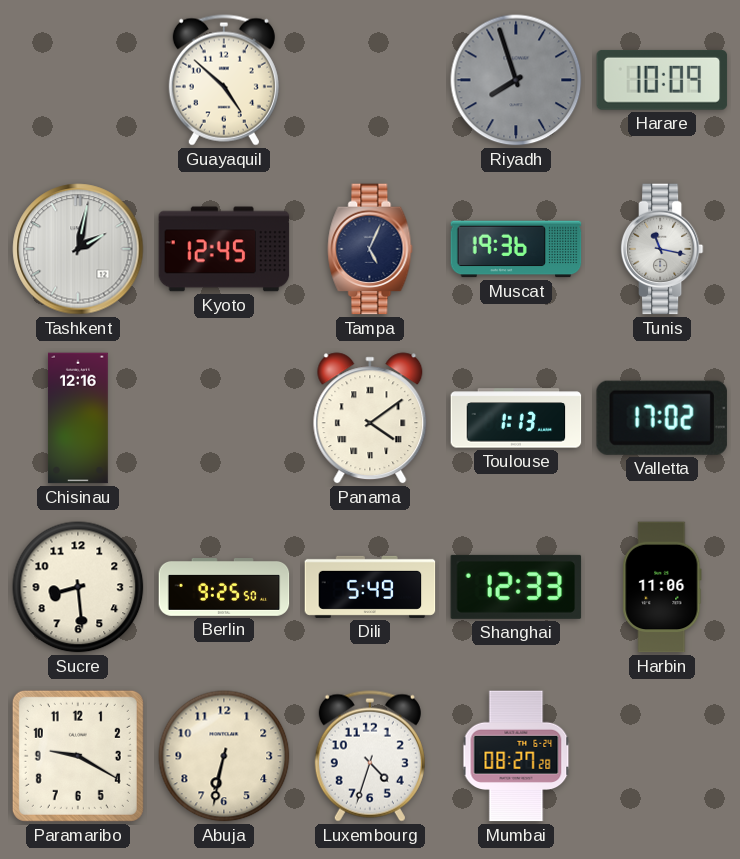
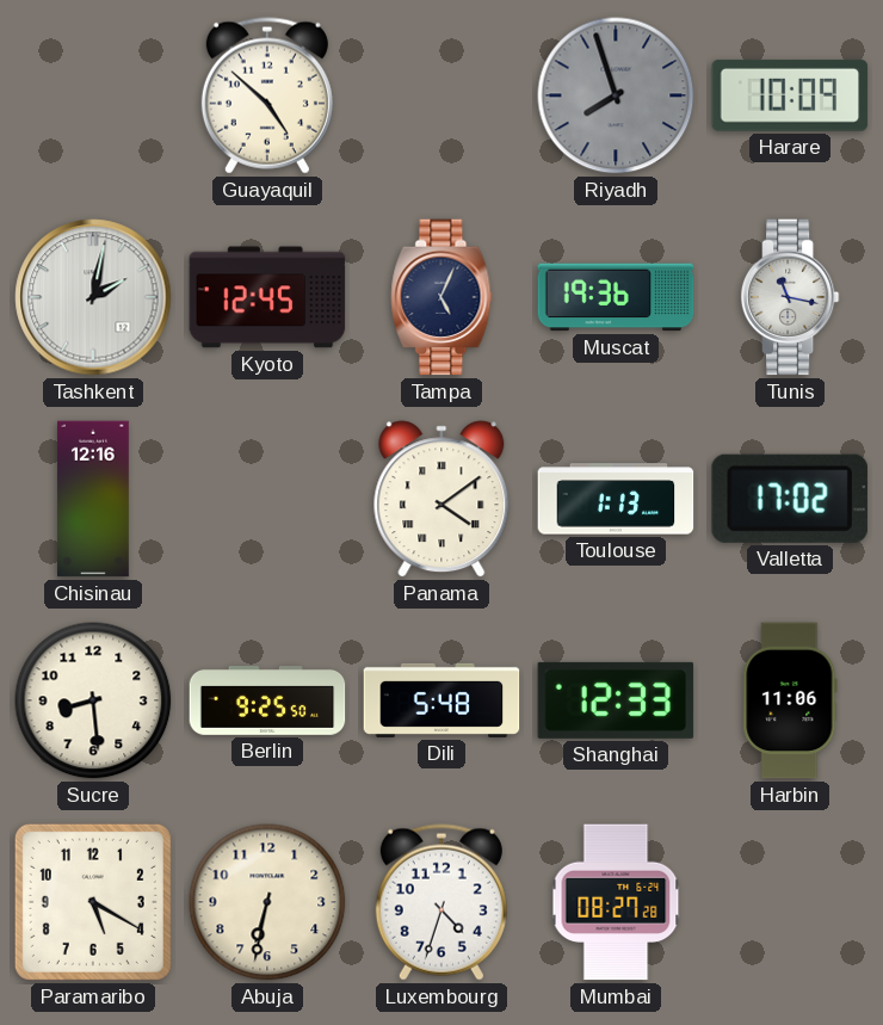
Dili: 5:49 -> 5:48 (441, 700)
Paramaribo: 9:20 -> 5:20 (93, 902)
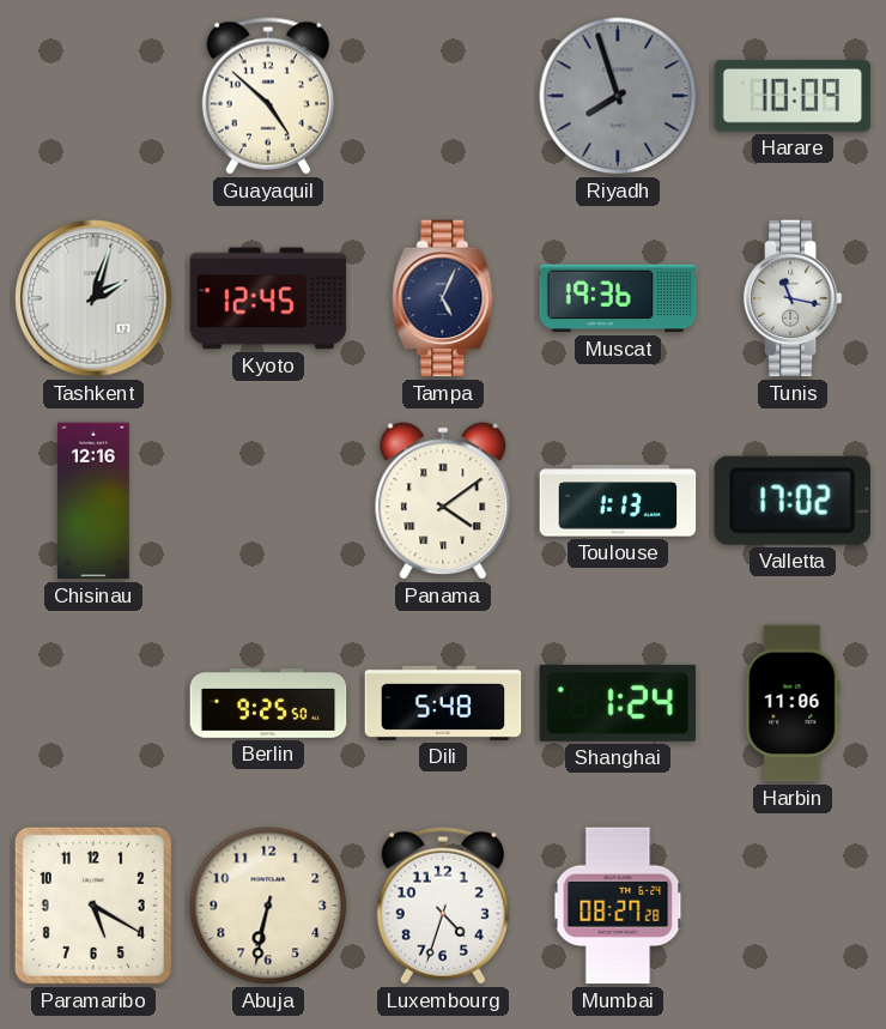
Tashkent: 2:02 -> 2:03 (93, 298)
Sucre: 8:29 -> none (93, 700)
Shanghai: 12:33 -> 1:24 (618, 703)
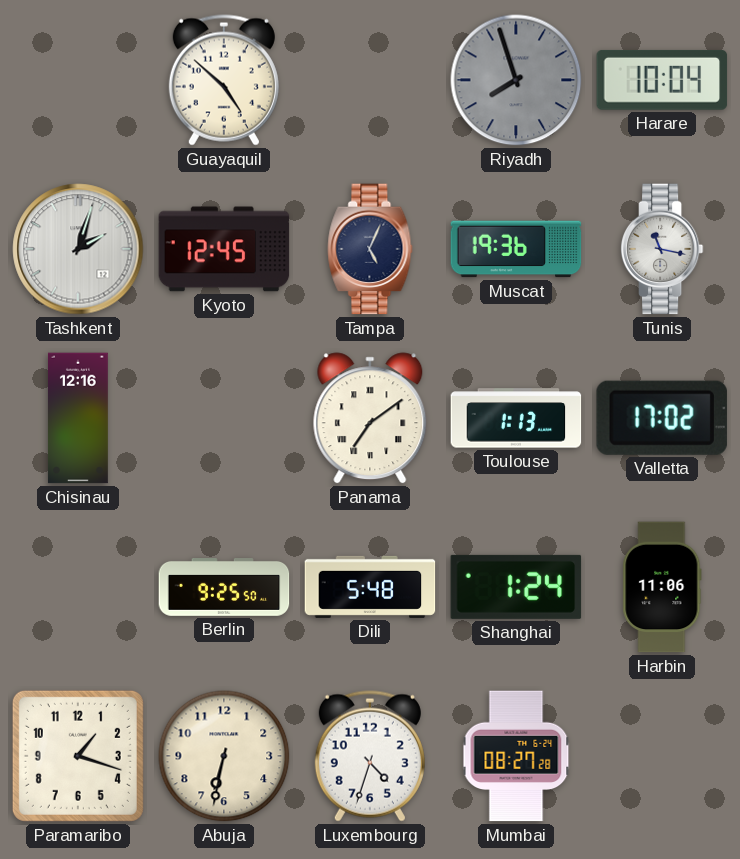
Harare: 10:09 -> 10:04 (662, 80)
Panama: 4:09 -> 7:09 (370, 418)
Paramaribo: 5:20 -> 1:18 (78, 756)
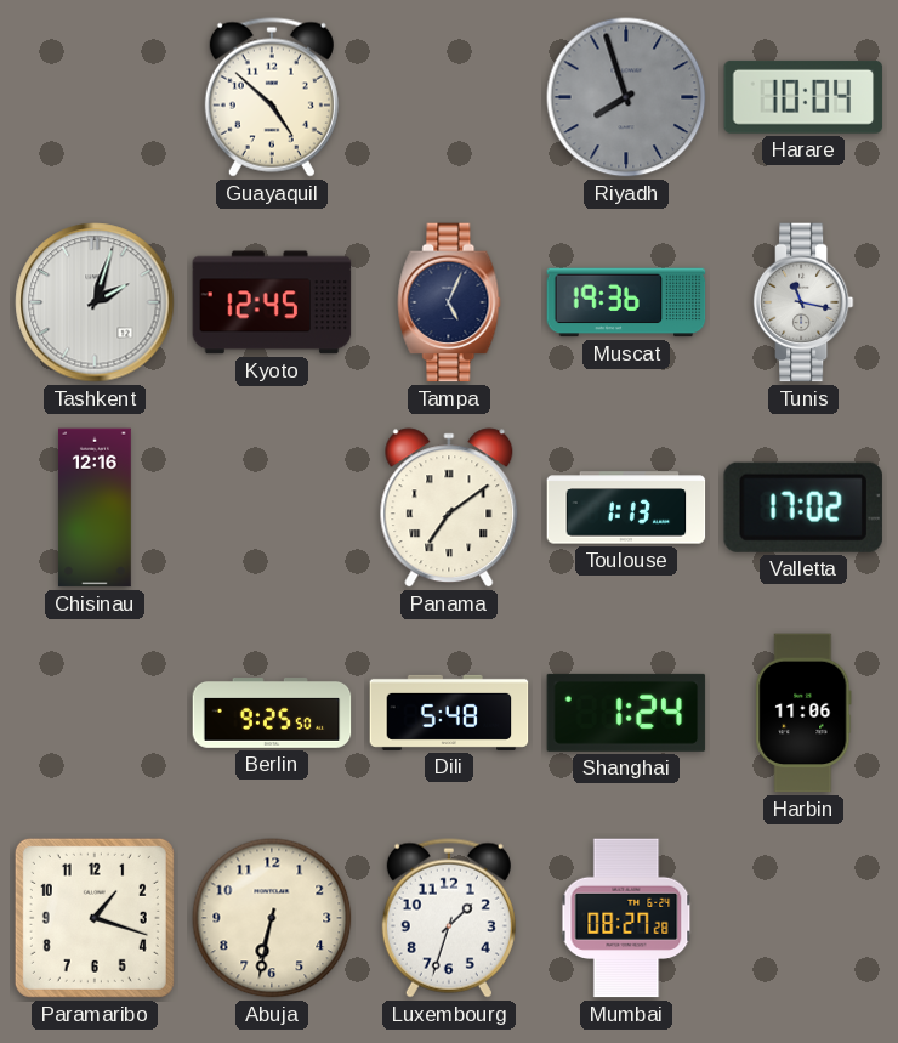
Luxembourg: 4:33 -> 1:33 (449, 918)
